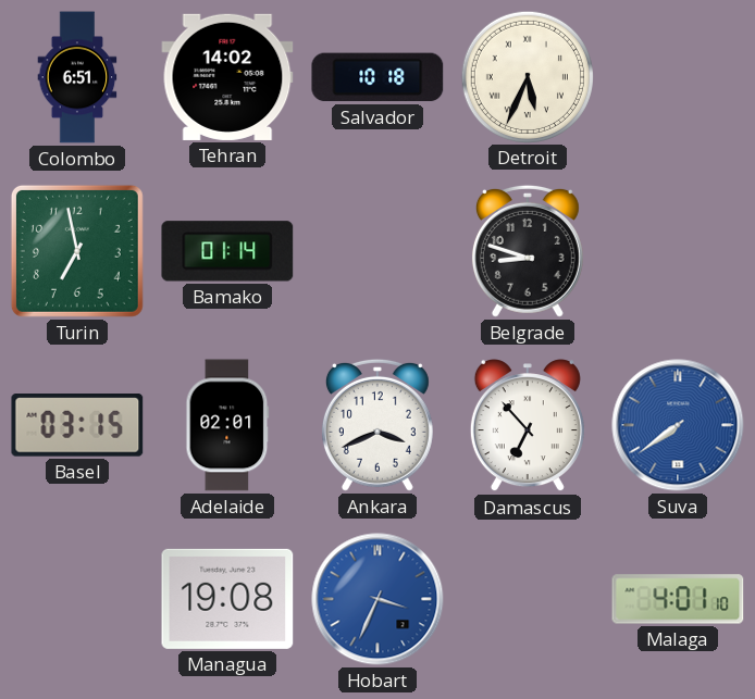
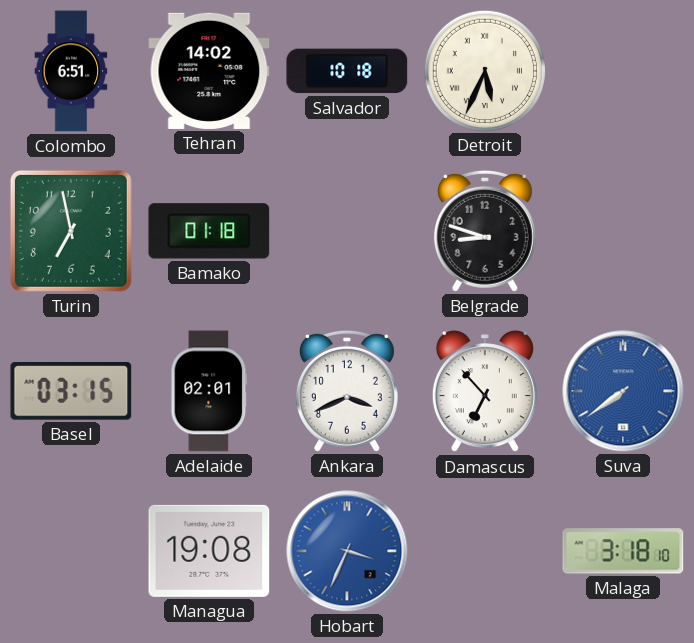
Bamako: 01:14 -> 01:18 (209, 231)
Malaga: 4:01 -> 3:18 (623, 551)
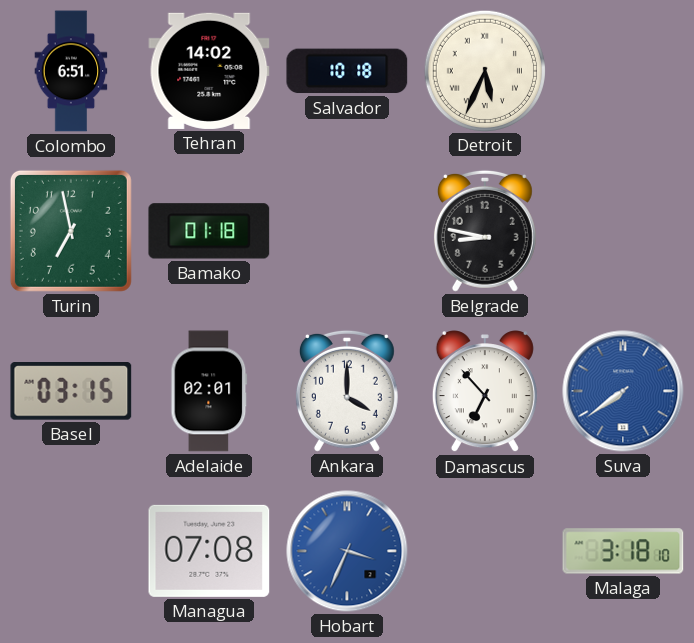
Belgrade: 8:48 -> 8:47 (485, 231)
Ankara: 3:41 -> 4:00 (347, 391)
Managua: 19:08 -> 07:08 (209, 551)
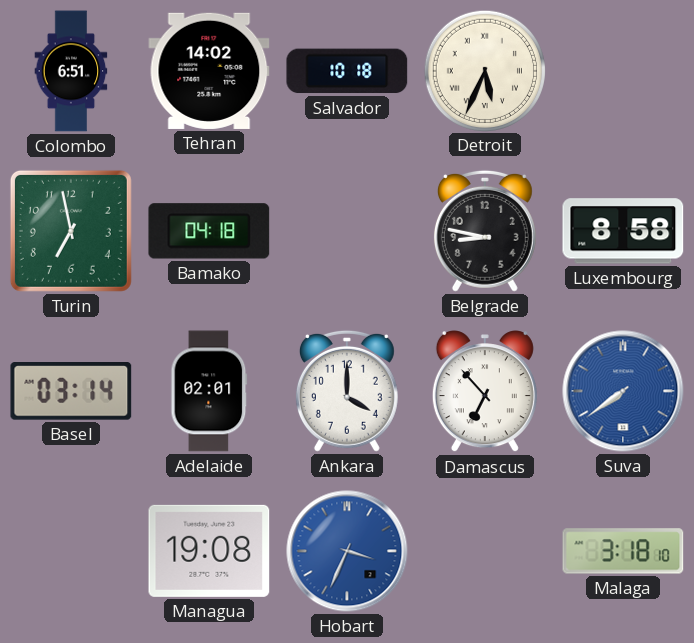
Bamako: 01:18 -> 04:18 (209, 231)
Luxembourg: none -> 8:58 (623, 231)
Basel: 03:15 -> 03:14 (71, 391)
Managua: 07:08 -> 19:08 (209, 551)
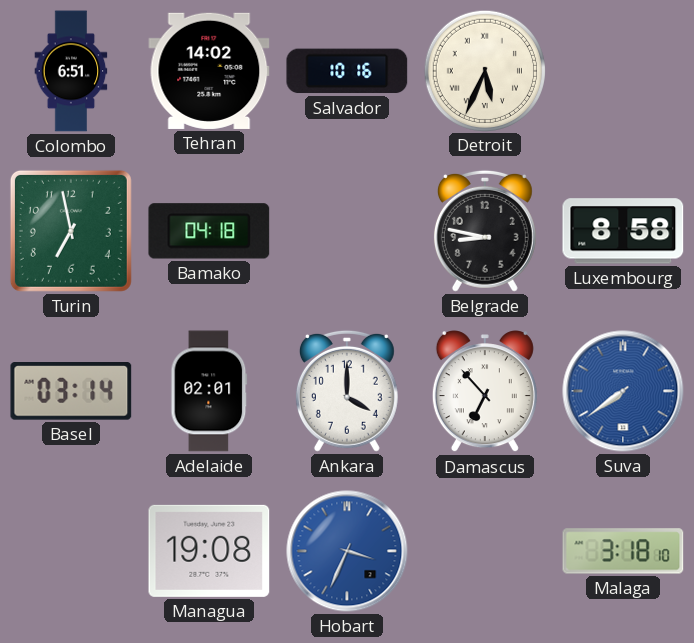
Salvador: 10:18 -> 10:16 (347, 71)
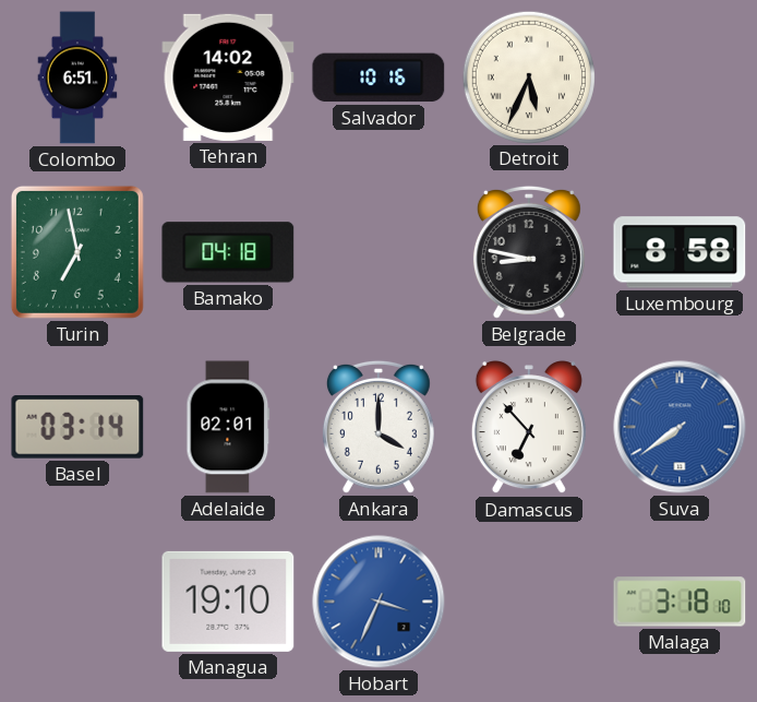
Managua: 19:08 -> 19:10 (228, 602)
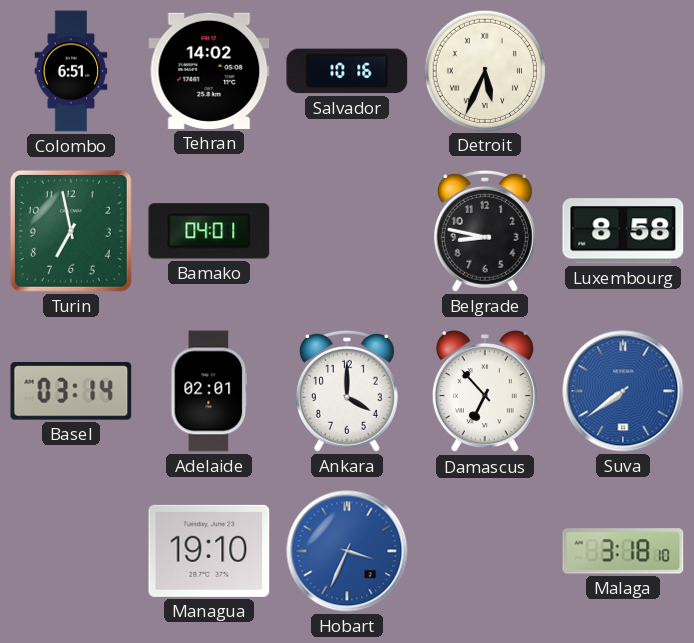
Bamako: 04:18 -> 04:01 (209, 231)
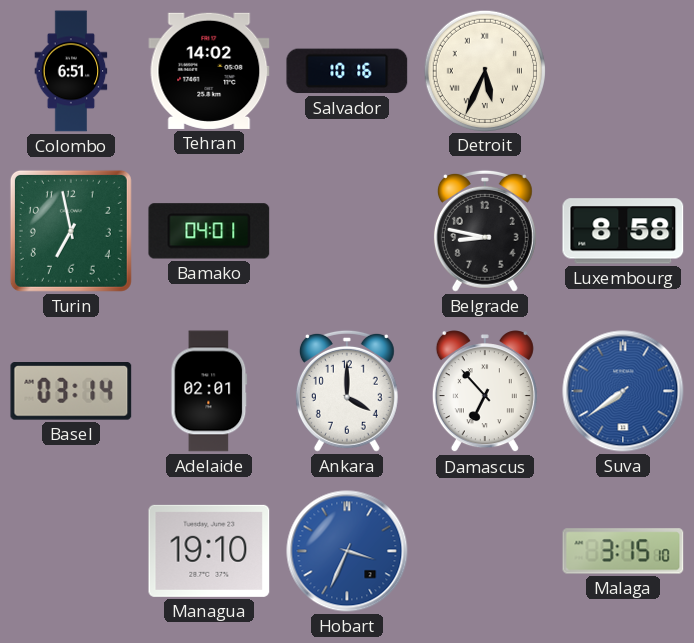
Malaga: 3:18 -> 3:15 (623, 551)
